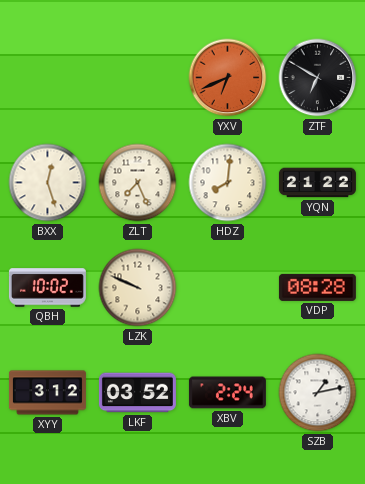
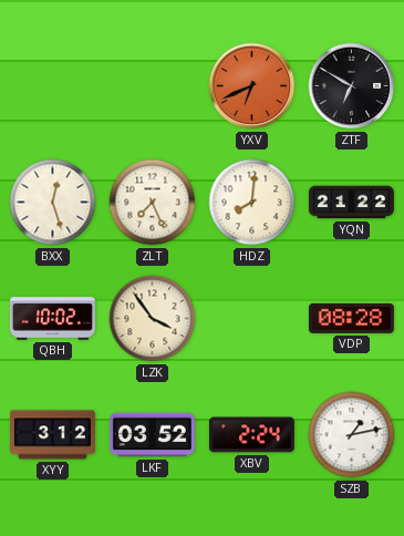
LZK: 9:49 -> 3:54 (153, 319)
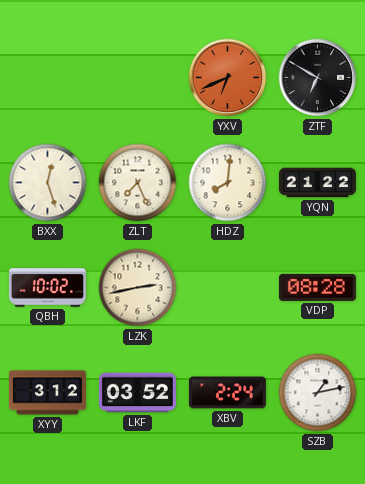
LZK: 3:54 -> 2:43 (138, 288)
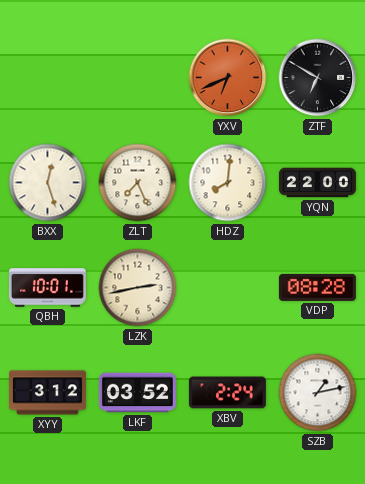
YQN: 21:22 -> 22:00 (317, 183)
QBH: 10:02 -> 10:01 (47, 288)
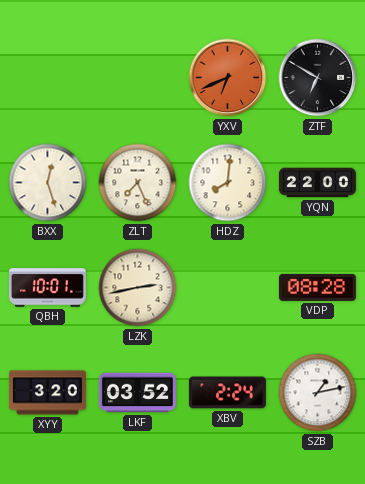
XYY: 3:12 -> 3:20 (47, 393)
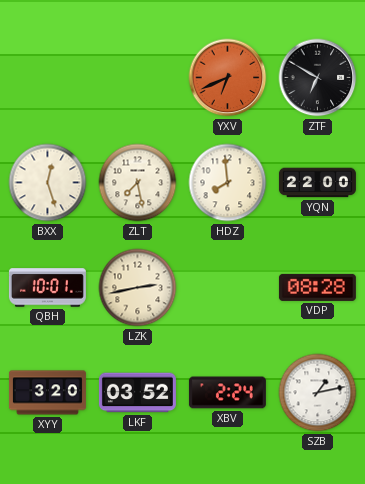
ZLT: 7:26 -> 7:28 (138, 183)
HDZ: 8:01 -> 7:59 (228, 183)
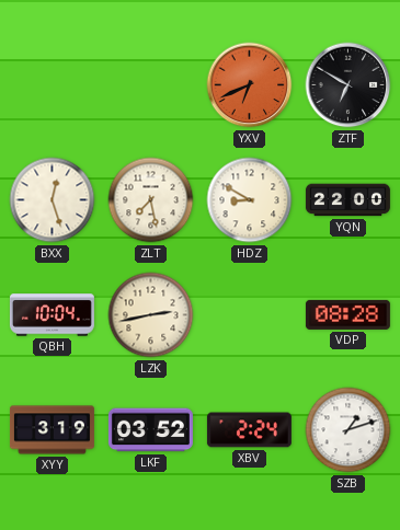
HDZ: 7:59 -> 8:50 (250, 200)
QBH: 10:01 -> 10:04 (52, 315)
XYY: 3:20 -> 3:19 (52, 430)
SZB: 1:13 -> 1:12 (348, 430)
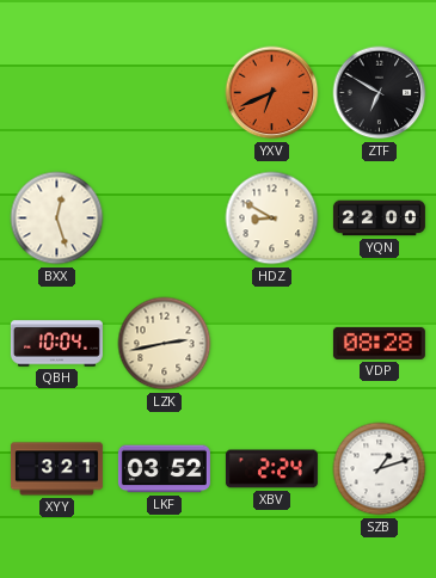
ZLT: 7:28 -> none (151, 200)
XYY: 3:19 -> 3:21 (56, 469)
